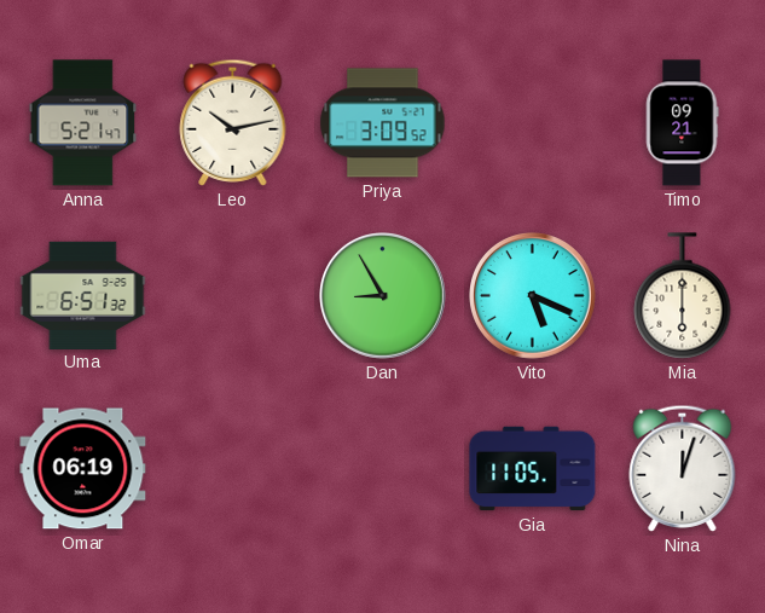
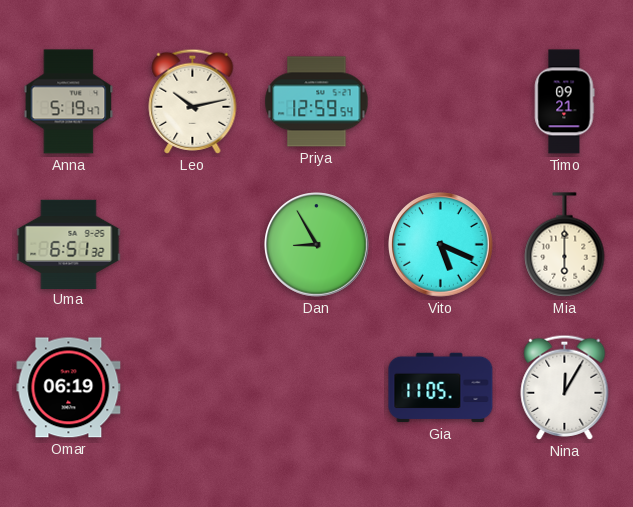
Anna: 5:21 -> 5:19 (69, 102)
Priya: 3:09 -> 12:59 (317, 102)
Nina: 12:03 -> 12:05 (565, 387)
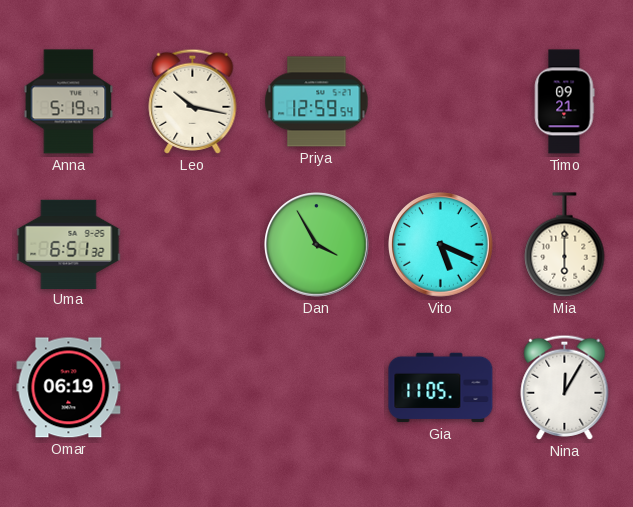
Leo: 10:13 -> 10:17 (193, 101)
Dan: 8:55 -> 3:55 (317, 245)
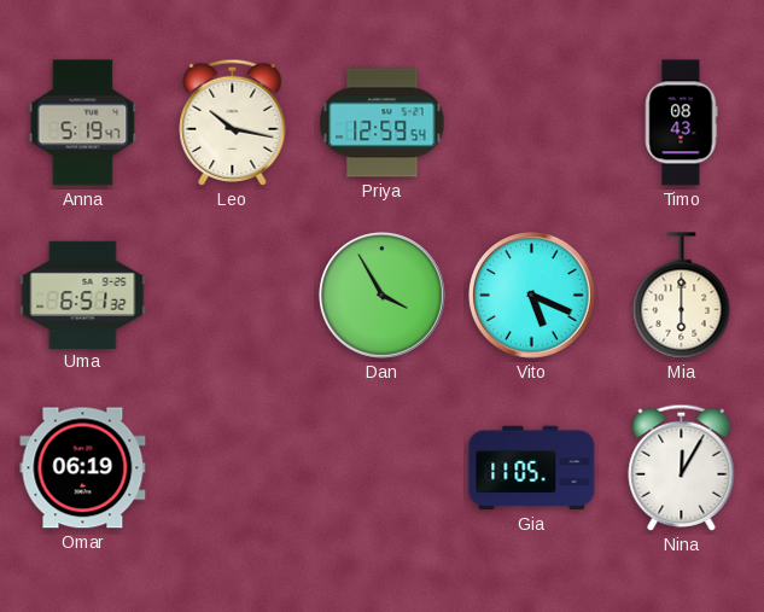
Timo: 09:21 -> 08:43 (681, 123)
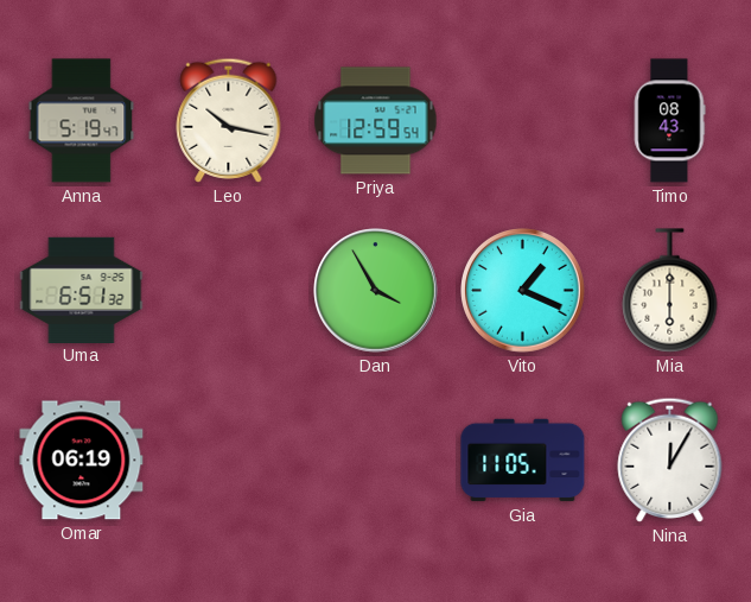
Vito: 5:19 -> 1:19 (523, 291)
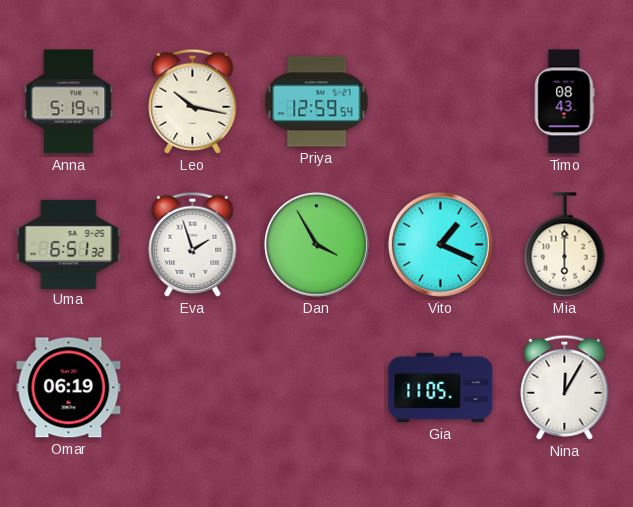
Eva: none -> 1:57 (193, 244)
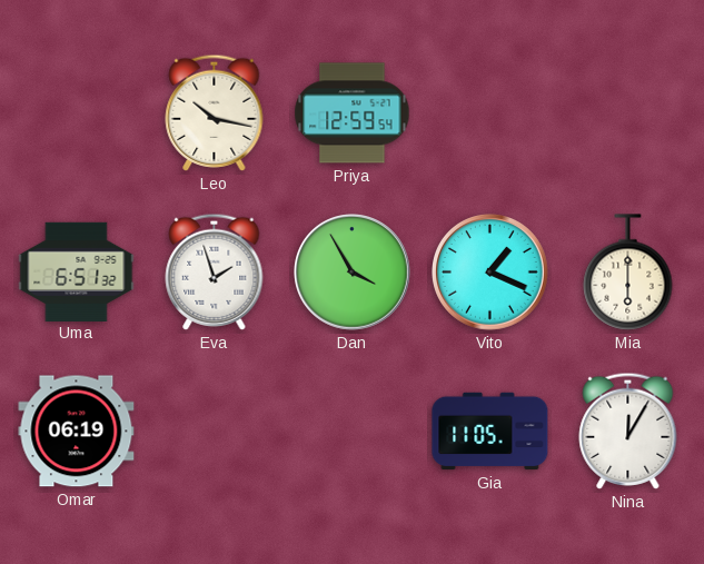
Anna: 5:19 -> none (69, 102)
Timo: 08:43 -> none (564, 102)
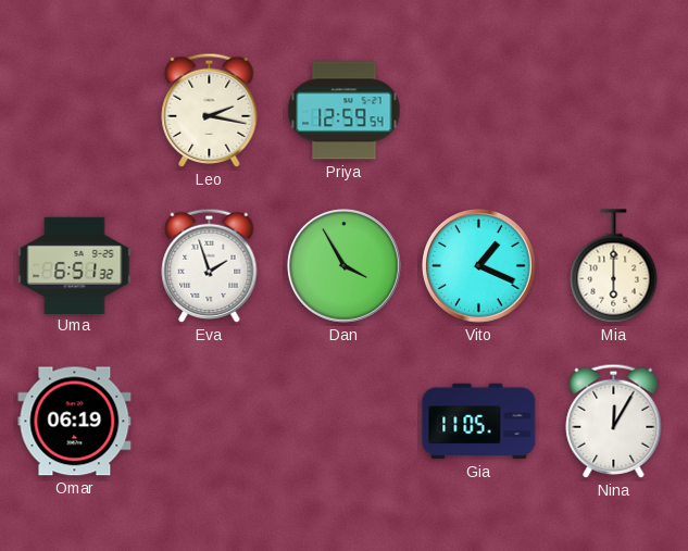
Leo: 10:17 -> 2:17 (210, 110)
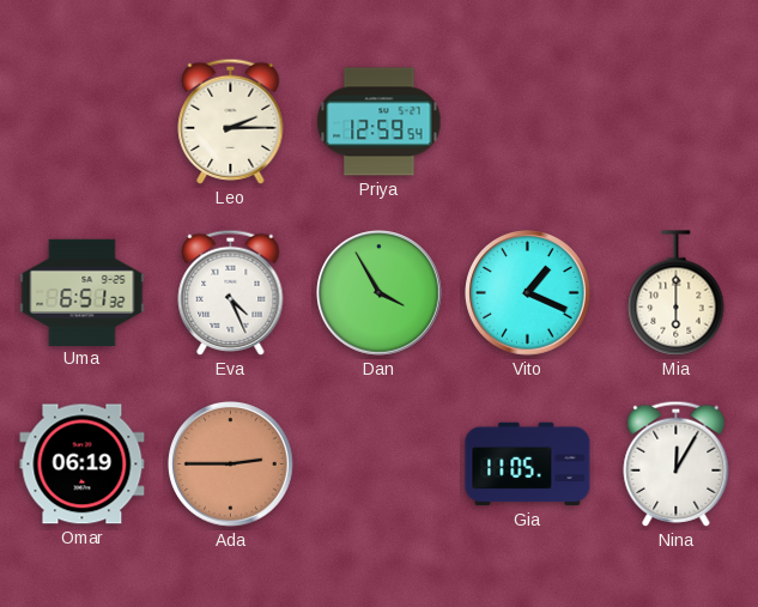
Leo: 2:17 -> 2:15 (231, 121)
Eva: 1:57 -> 4:26 (231, 292)
Ada: none -> 2:45 (231, 465)
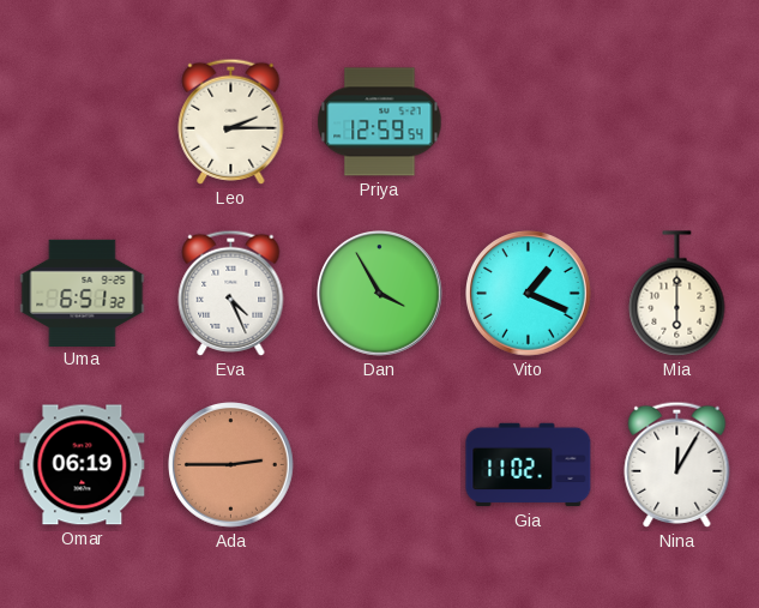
Gia: 11:05 -> 11:02 (529, 465)
